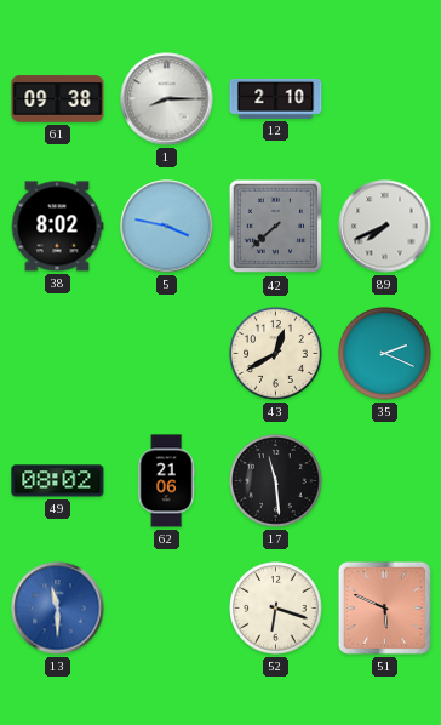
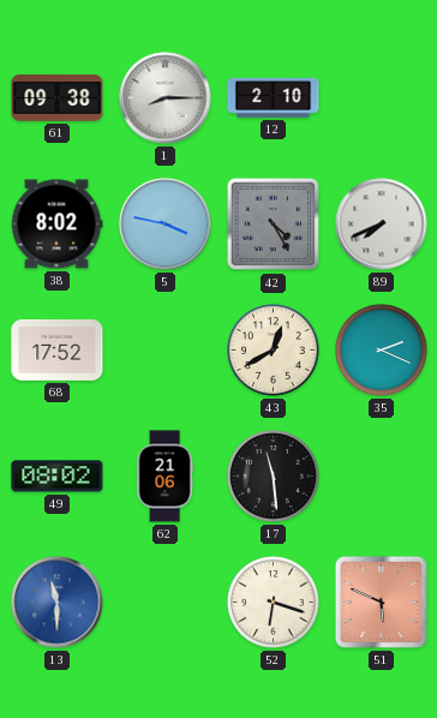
42: 7:38 -> 4:25 (274, 225)
68: none -> 17:52 (58, 351)
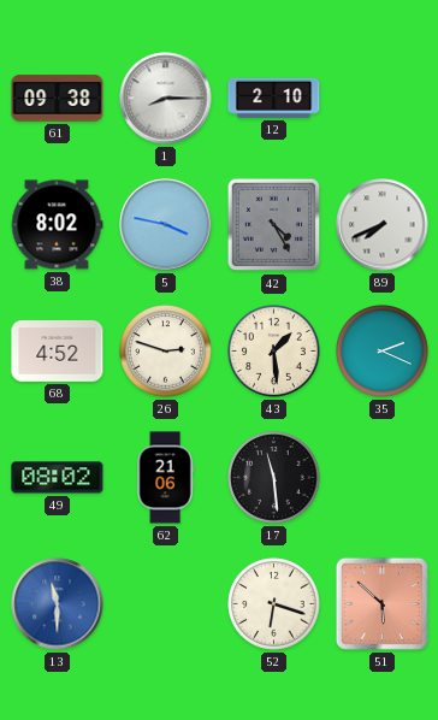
68: 17:52 -> 4:52 (58, 352)
26: none -> 2:48 (166, 352)
43: 12:40 -> 1:29 (274, 352)
51: 5:49 -> 5:52 (381, 603)
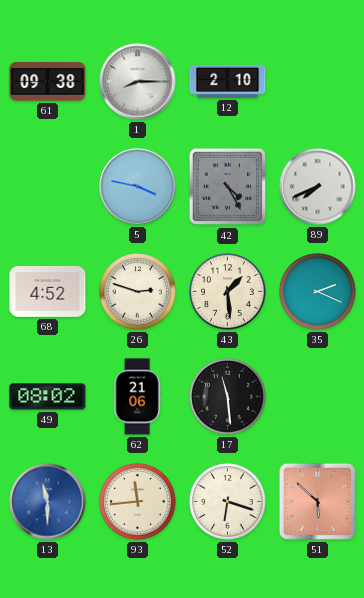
38: 8:02 -> none (57, 225)
93: none -> 11:44 (138, 502)
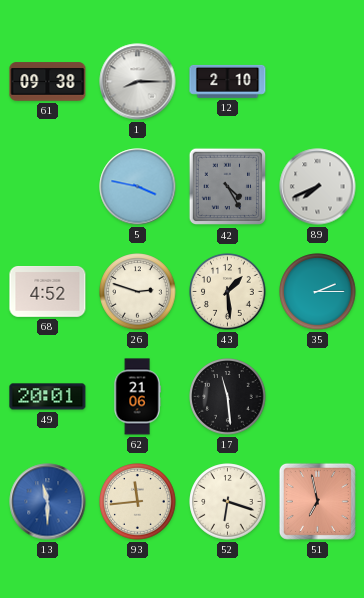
35: 2:19 -> 2:15 (318, 292)
49: 08:02 -> 20:01 (48, 397)
51: 5:52 -> 6:58 (317, 501)
